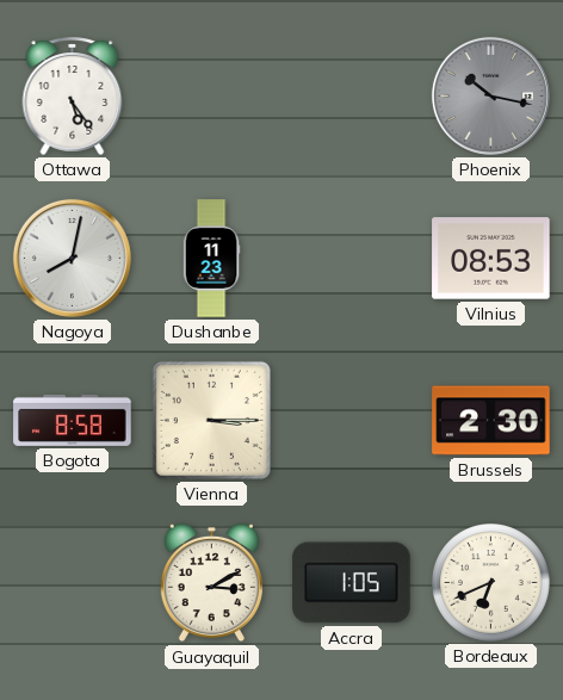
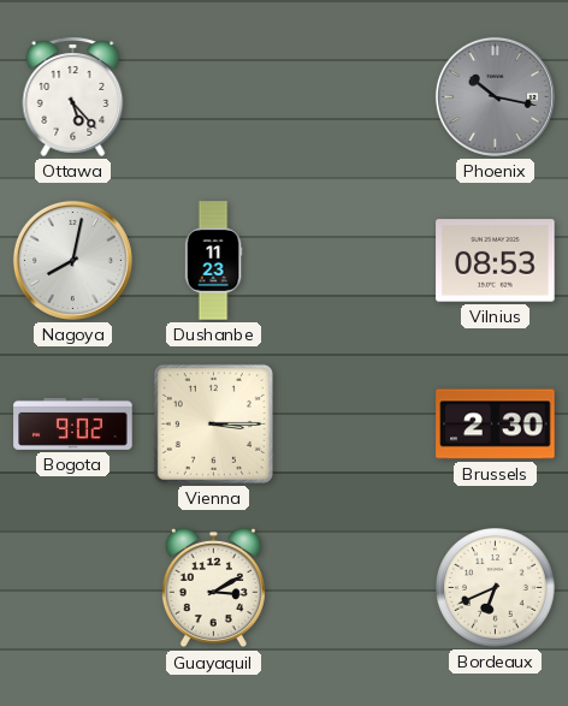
Ottawa: 5:24 -> 5:23 (73, 96)
Bogota: 8:58 -> 9:02 (73, 423)
Accra: 1:05 -> none (352, 583)
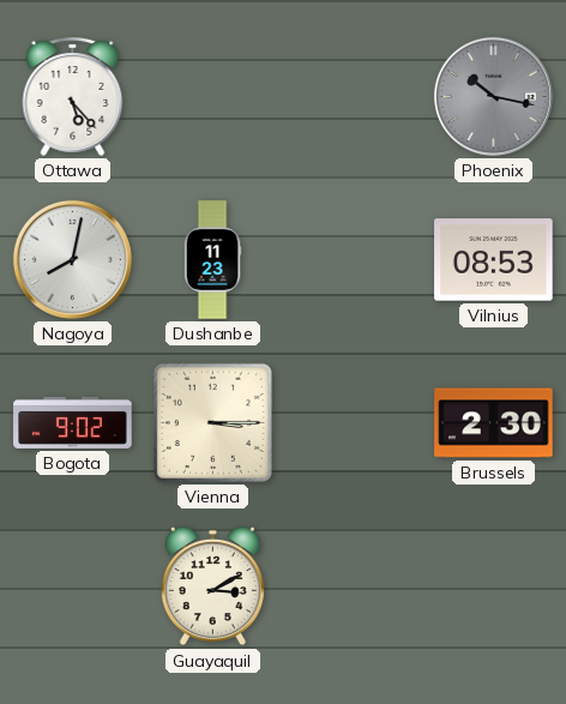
Bordeaux: 6:41 -> none (496, 588)
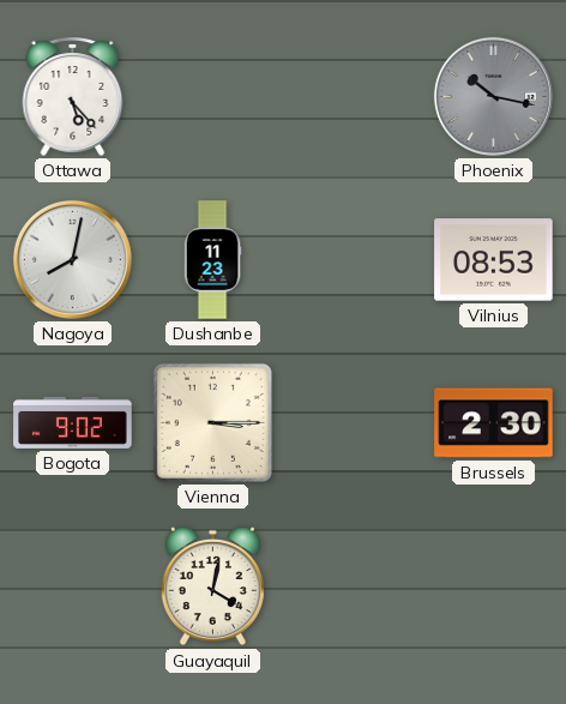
Guayaquil: 3:10 -> 4:02 (212, 586)
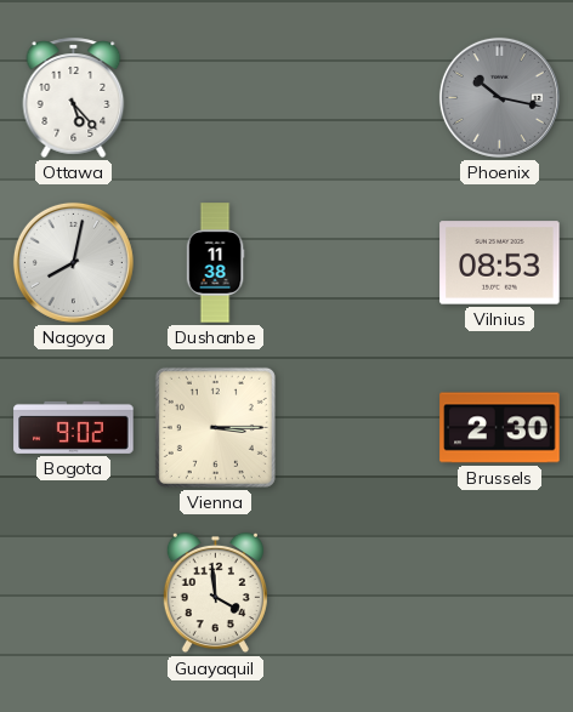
Dushanbe: 11:23 -> 11:38 (215, 263)
Guayaquil: 4:02 -> 3:59 (215, 593)
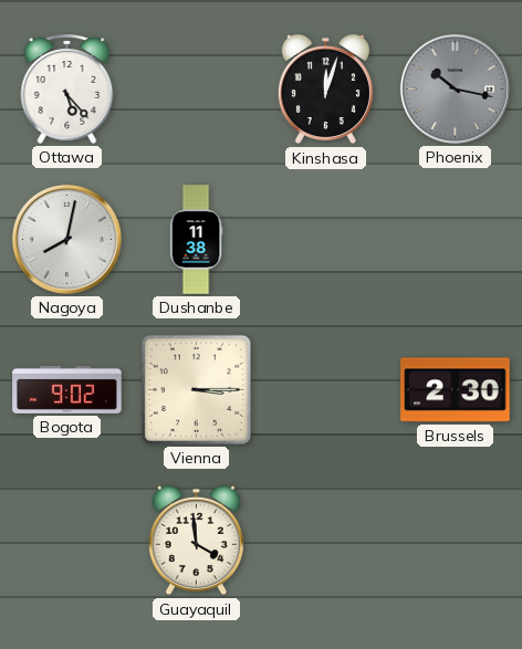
Kinshasa: none -> 12:03 (325, 90)
Vilnius: 08:53 -> none (500, 263)
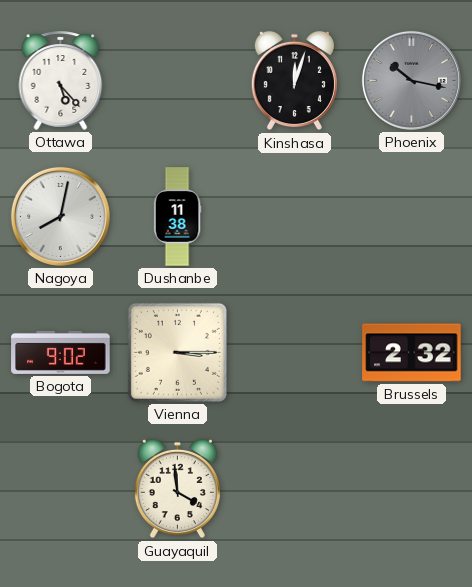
Brussels: 2:30 -> 2:32 (412, 353)
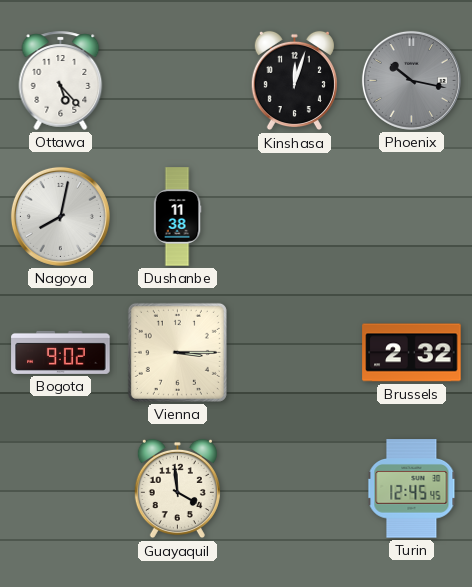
Turin: none -> 12:45 (412, 489)
